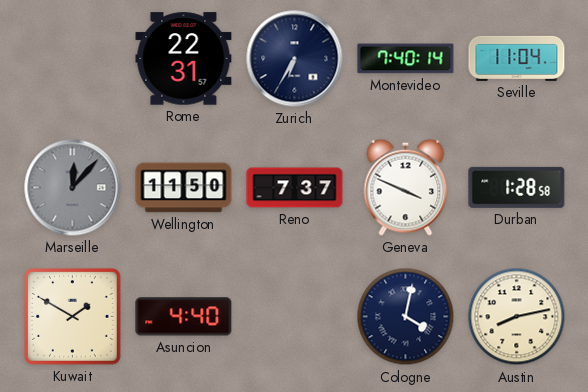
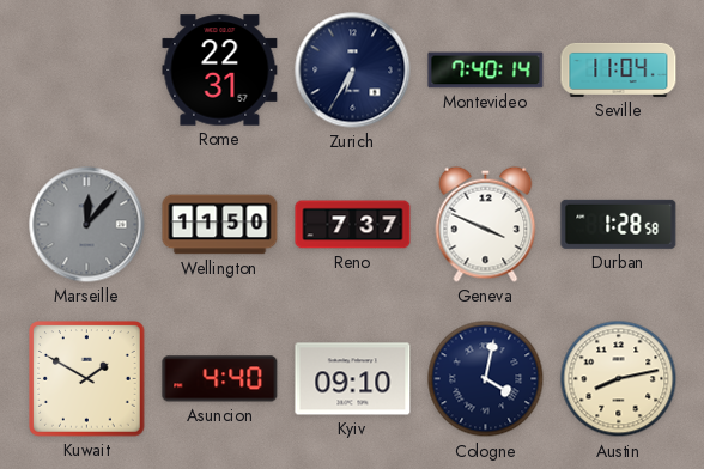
Kyiv: none -> 09:10 (353, 379)
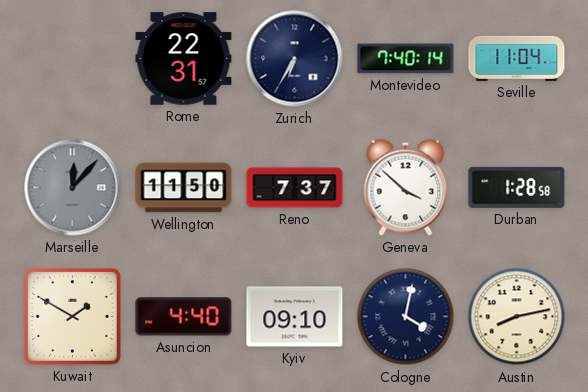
Geneva: 3:49 -> 3:52 (406, 187)
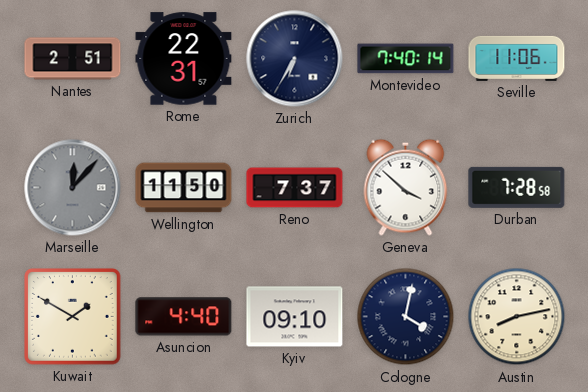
Nantes: none -> 2:51 (73, 59)
Seville: 11:04 -> 11:06 (517, 58)
Durban: 1:28 -> 7:28 (517, 187)
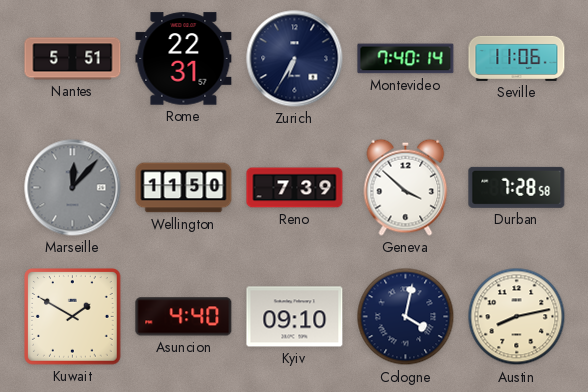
Nantes: 2:51 -> 5:51 (73, 59)
Reno: 7:37 -> 7:39 (295, 188)
